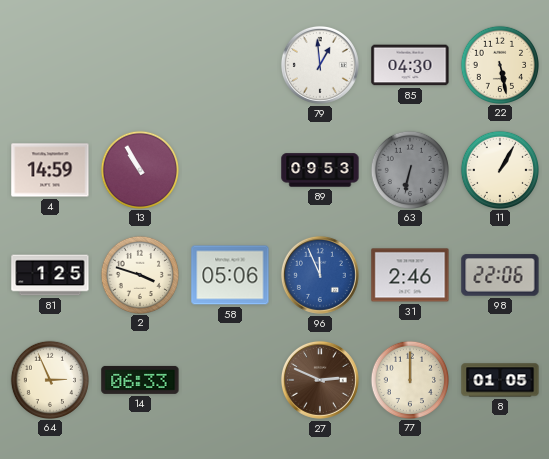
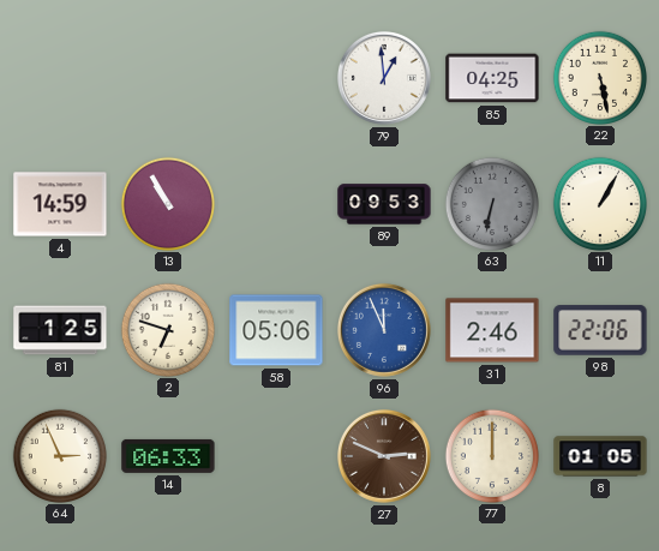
85: 04:30 -> 04:25 (492, 78)
2: 3:48 -> 6:48 (167, 329)
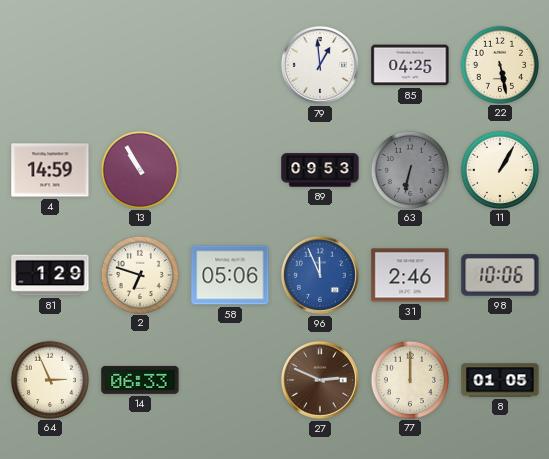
81: 1:25 -> 1:29 (50, 275)
98: 22:06 -> 10:06 (500, 275)
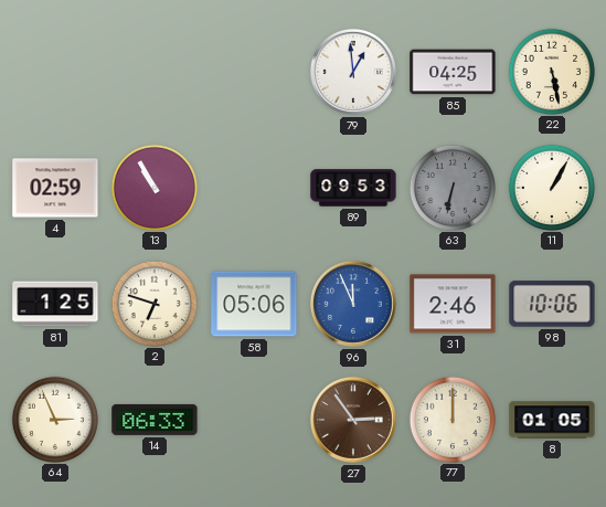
4: 14:59 -> 02:59 (55, 188)
81: 1:29 -> 1:25 (55, 304)
27: 2:49 -> 2:54 (353, 420)
